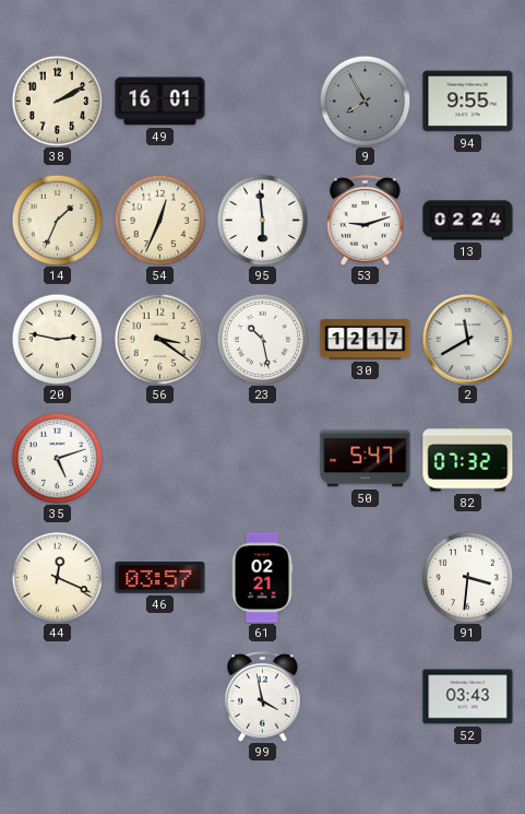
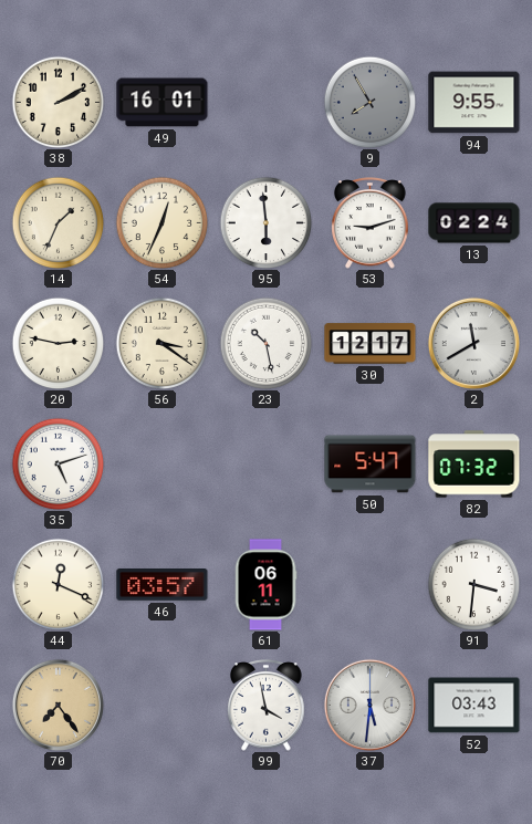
61: 02:21 -> 06:11 (265, 585)
70: none -> 7:24 (58, 705)
37: none -> 5:31 (369, 705)
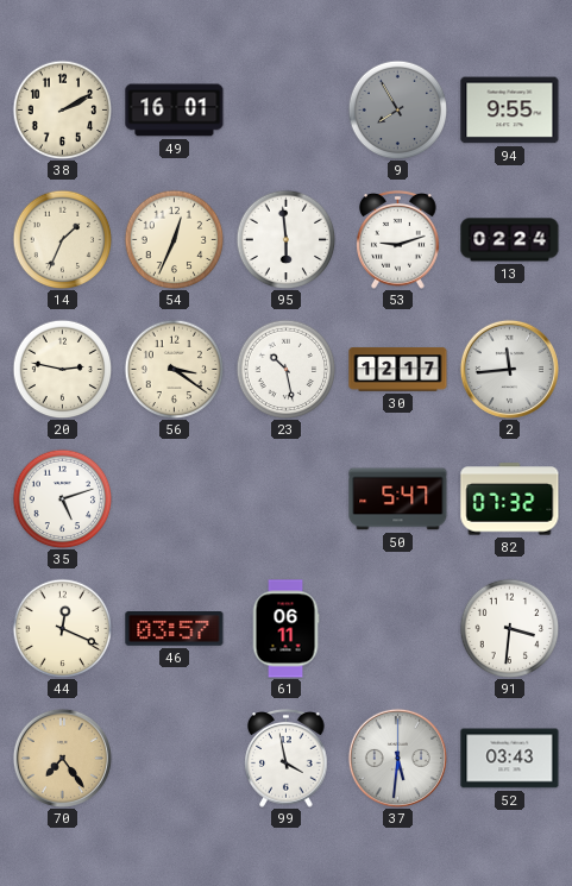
2: 11:40 -> 11:44 (509, 369)
